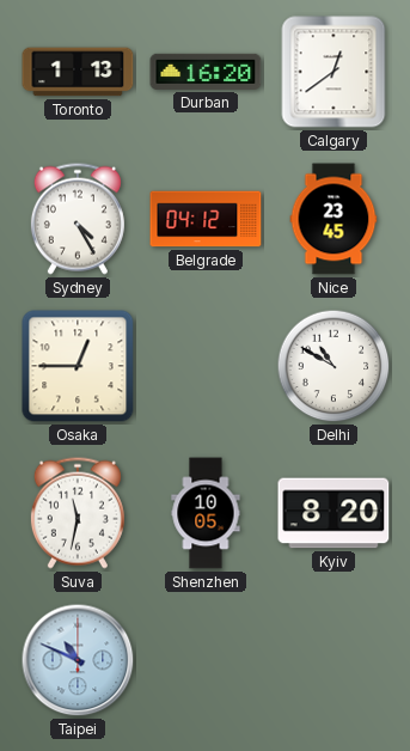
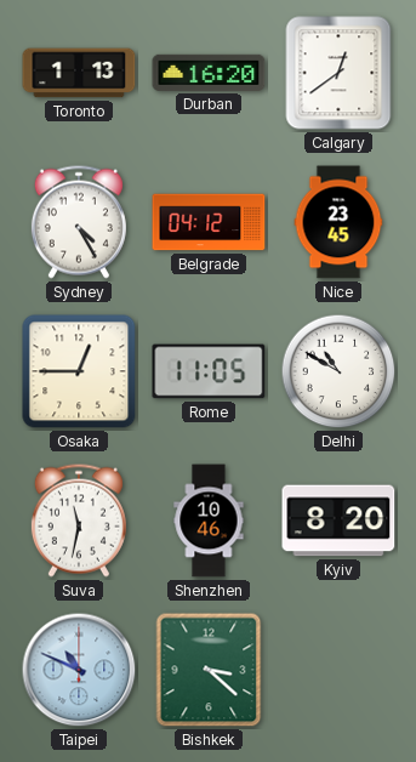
Rome: none -> 11:05 (209, 371)
Shenzhen: 10:05 -> 10:46 (209, 521)
Bishkek: none -> 3:22 (209, 670)
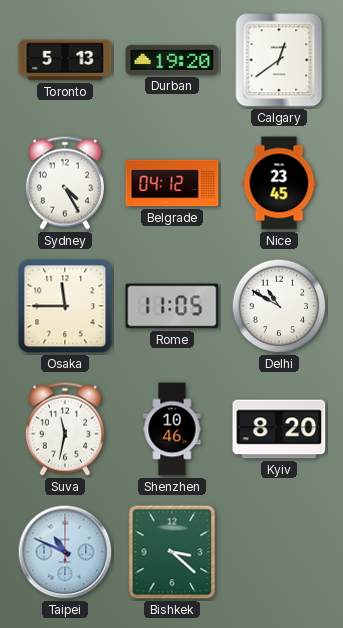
Toronto: 1:13 -> 5:13 (65, 60)
Durban: 16:20 -> 19:20 (172, 60)
Osaka: 12:45 -> 11:45 (65, 306)
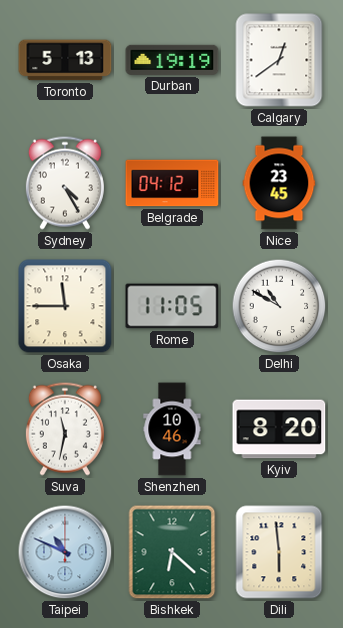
Durban: 19:20 -> 19:19 (172, 60)
Bishkek: 3:22 -> 6:22 (172, 552)
Dili: none -> 5:59 (279, 552)
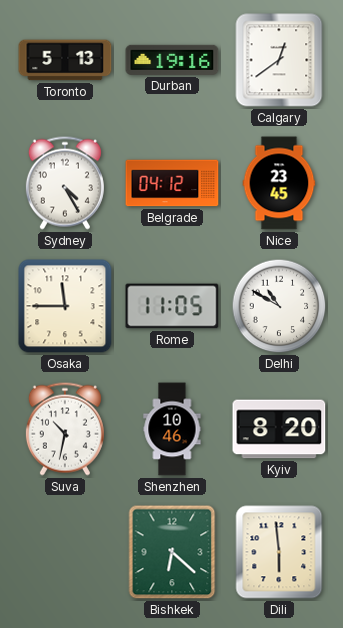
Durban: 19:19 -> 19:16 (172, 60)
Suva: 11:32 -> 10:32 (65, 429)
Taipei: 10:49 -> none (65, 552)
